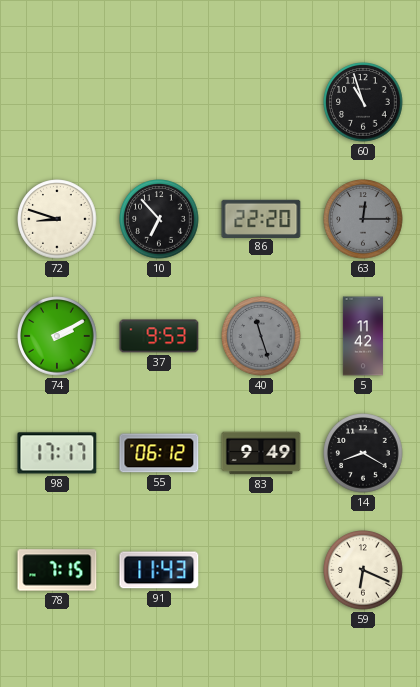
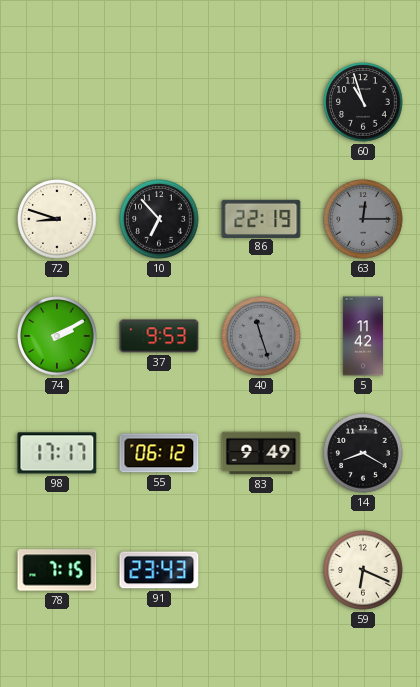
86: 22:20 -> 22:19 (261, 218)
91: 11:43 -> 23:43 (159, 570)
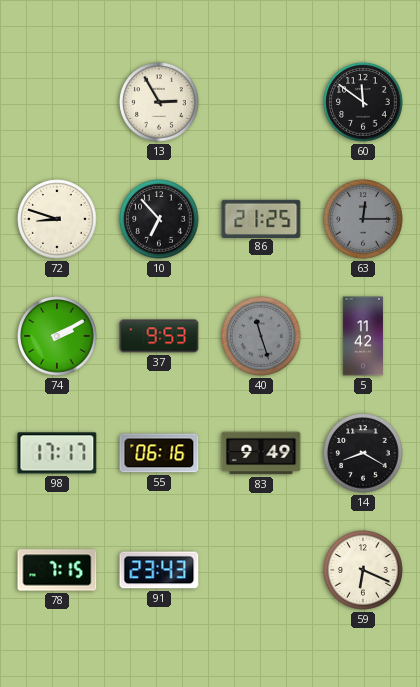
13: none -> 2:55 (159, 102)
60: 10:57 -> 11:51 (363, 102)
86: 22:19 -> 21:25 (261, 218)
55: 06:12 -> 06:16 (159, 453)
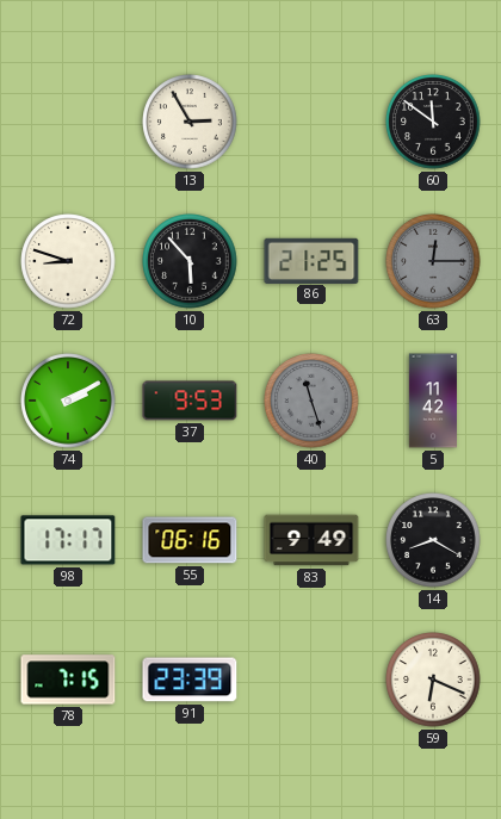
10: 6:53 -> 5:53 (190, 261)
91: 23:43 -> 23:39 (190, 680)
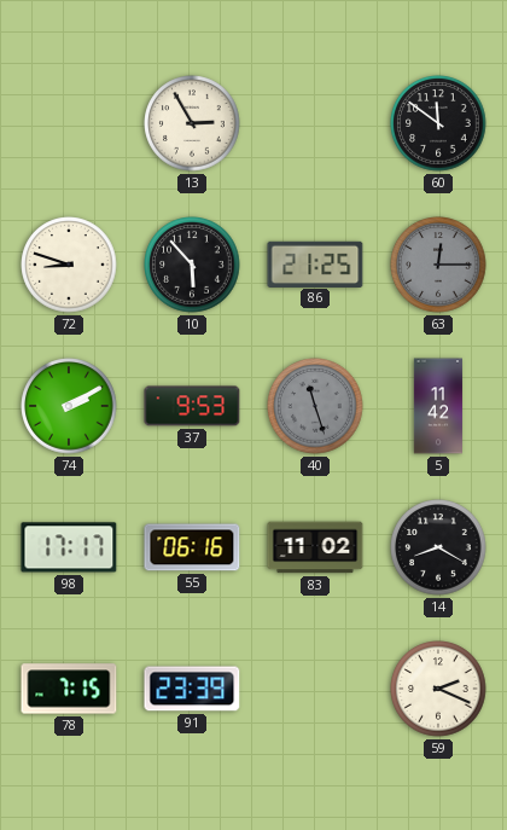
83: 9:49 -> 11:02 (315, 547)
59: 6:19 -> 2:19 (438, 689)
